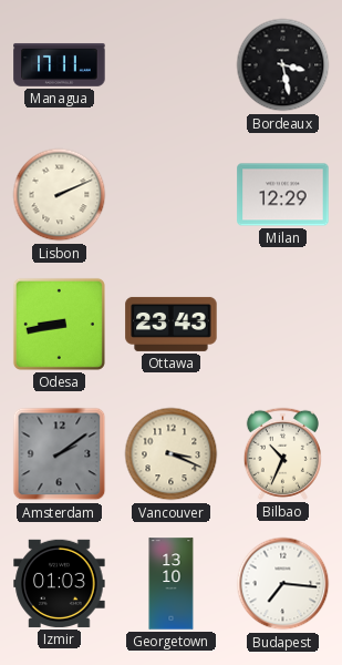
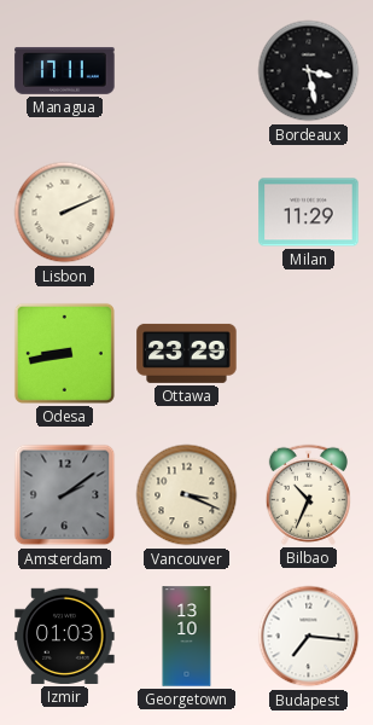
Milan: 12:29 -> 11:29 (309, 213)
Ottawa: 23:43 -> 23:29 (187, 353)
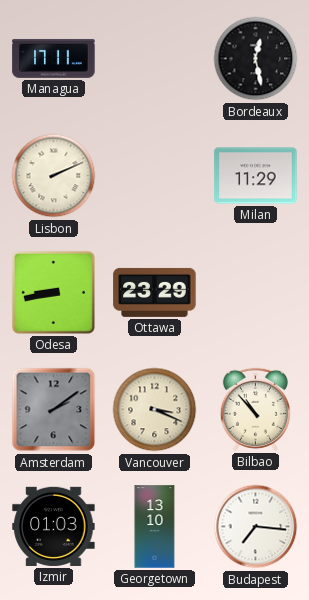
Bordeaux: 3:28 -> 12:28 (256, 59)
Bilbao: 10:34 -> 10:53 (255, 409)
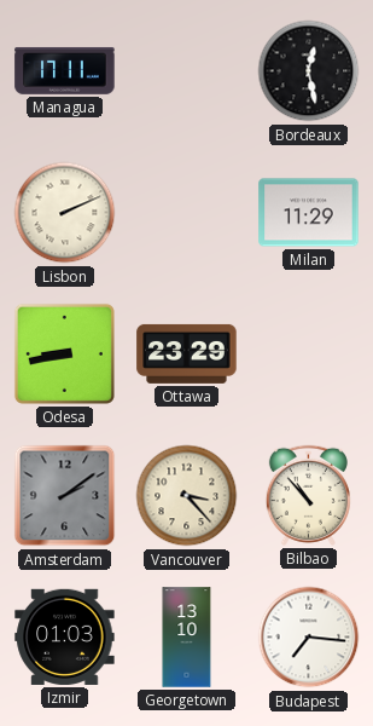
Vancouver: 3:19 -> 3:23 (187, 496)
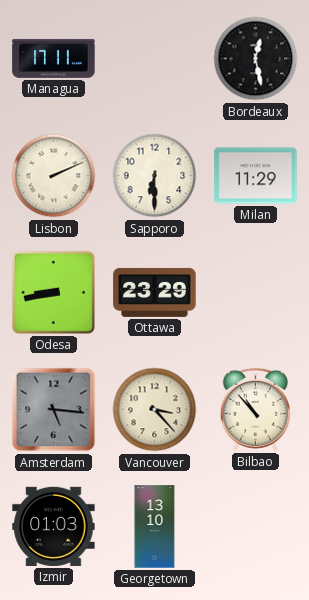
Sapporo: none -> 6:30 (155, 176)
Amsterdam: 2:09 -> 5:16 (54, 410)
Budapest: 7:16 -> none (309, 638)
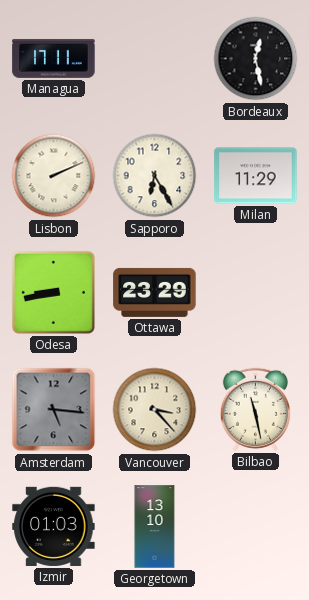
Sapporo: 6:30 -> 6:25 (155, 176)
Bilbao: 10:53 -> 11:28 (255, 409)
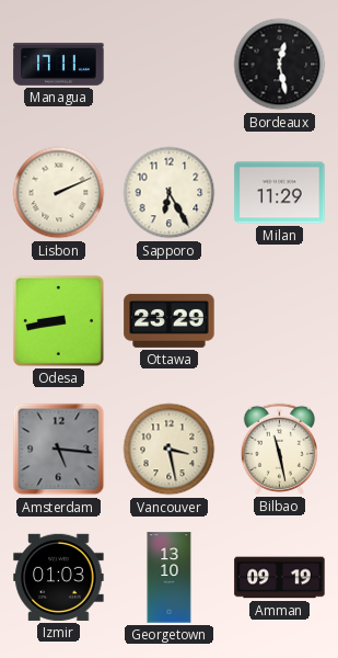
Vancouver: 3:23 -> 3:28 (170, 450)
Amman: none -> 09:19 (280, 578)
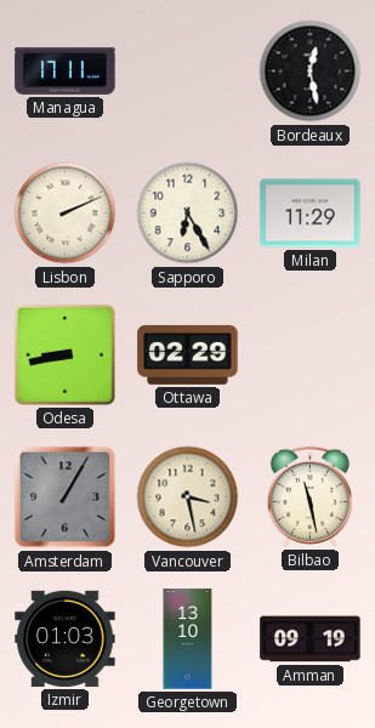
Ottawa: 23:29 -> 02:29 (188, 354)
Amsterdam: 5:16 -> 1:05 (66, 497)
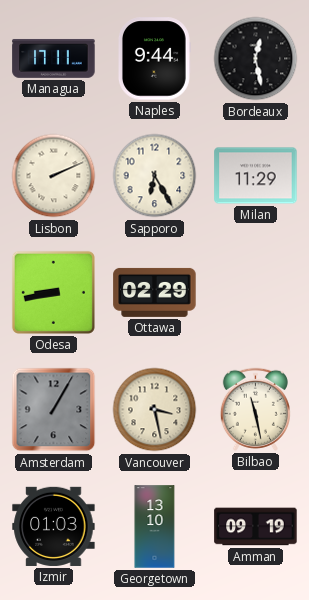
Naples: none -> 9:44 (154, 59)
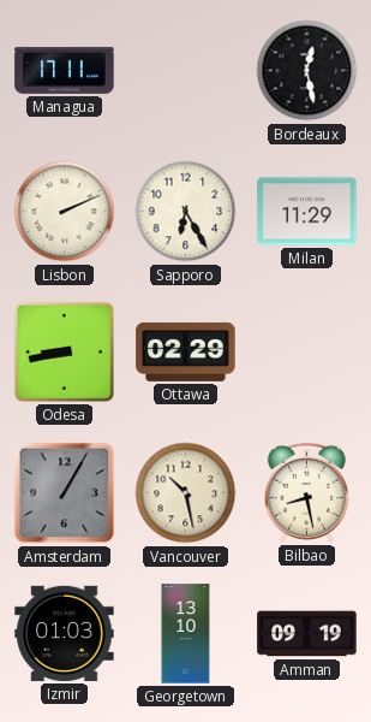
Naples: 9:44 -> none (154, 59)
Vancouver: 3:28 -> 10:28 (186, 493)
Bilbao: 11:28 -> 8:28 (306, 492)
